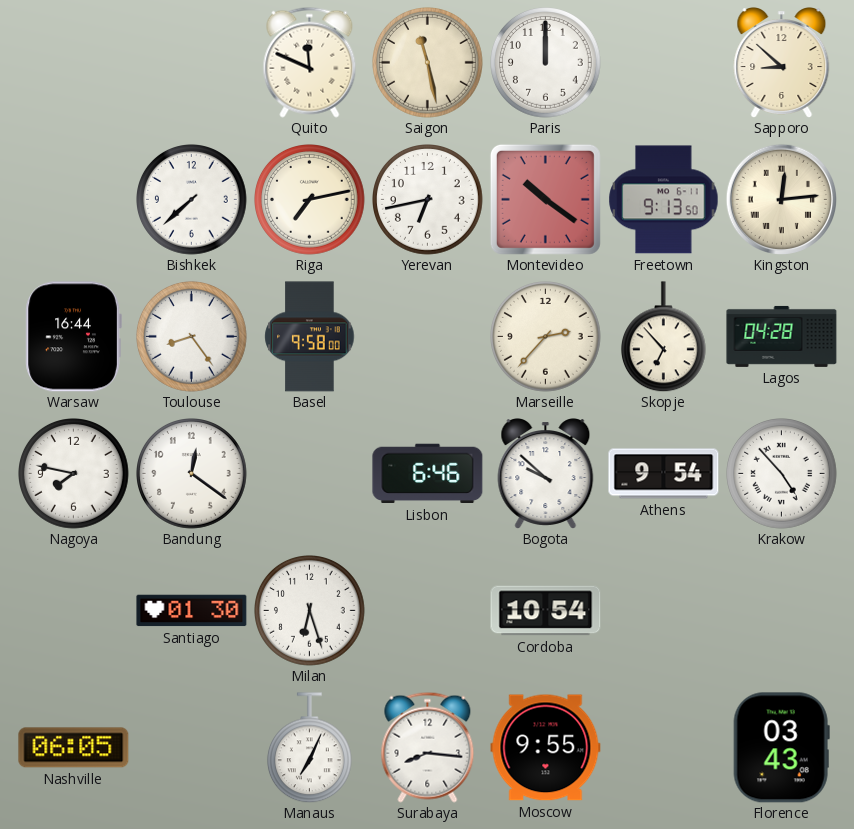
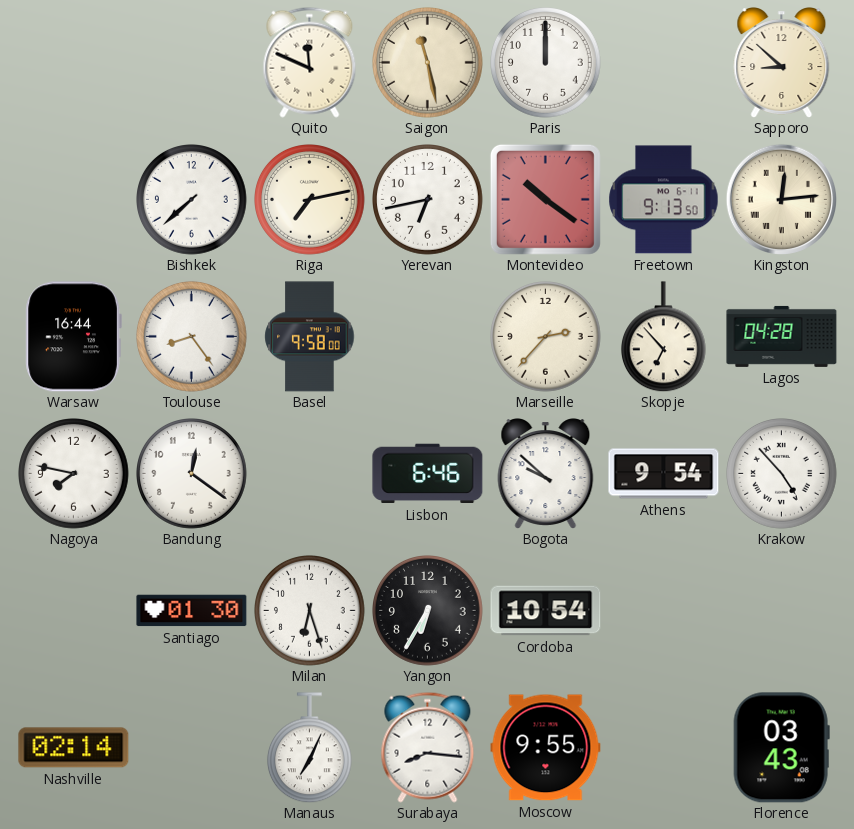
Yangon: none -> 6:35 (428, 611)
Nashville: 06:05 -> 02:14 (74, 748)
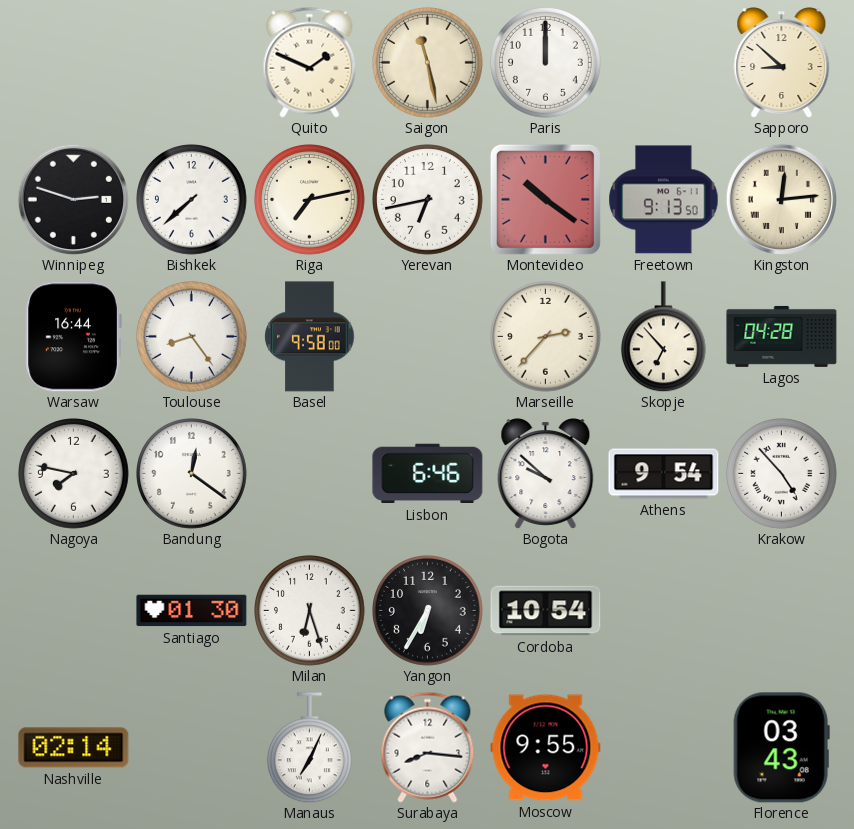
Quito: 11:49 -> 1:49 (310, 62)
Winnipeg: none -> 2:48 (73, 199)
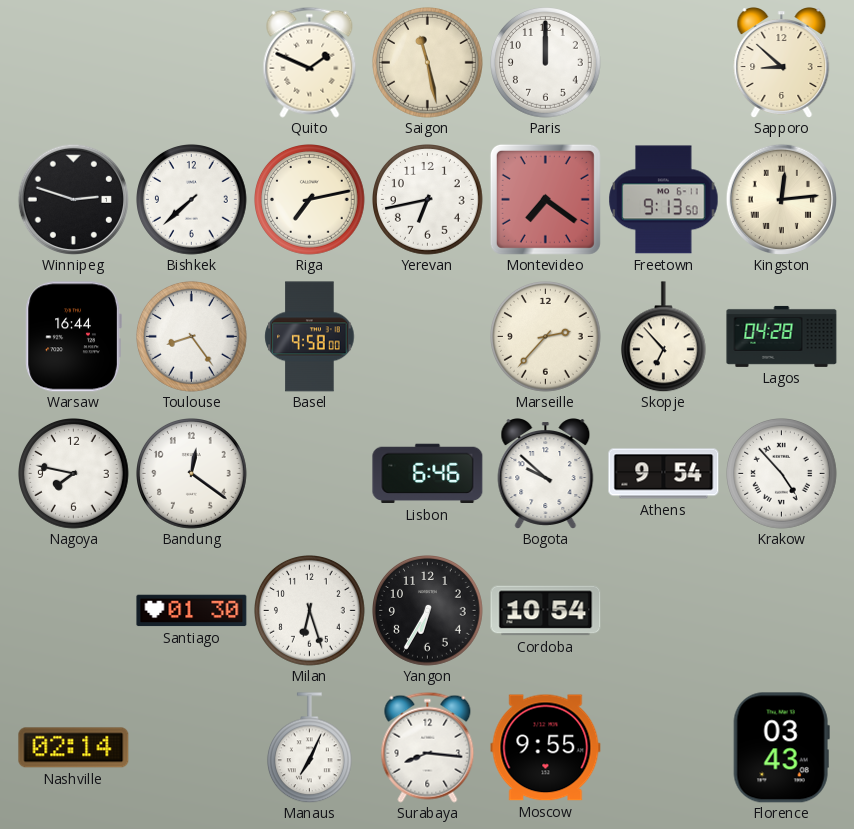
Montevideo: 10:21 -> 7:21 (545, 199)
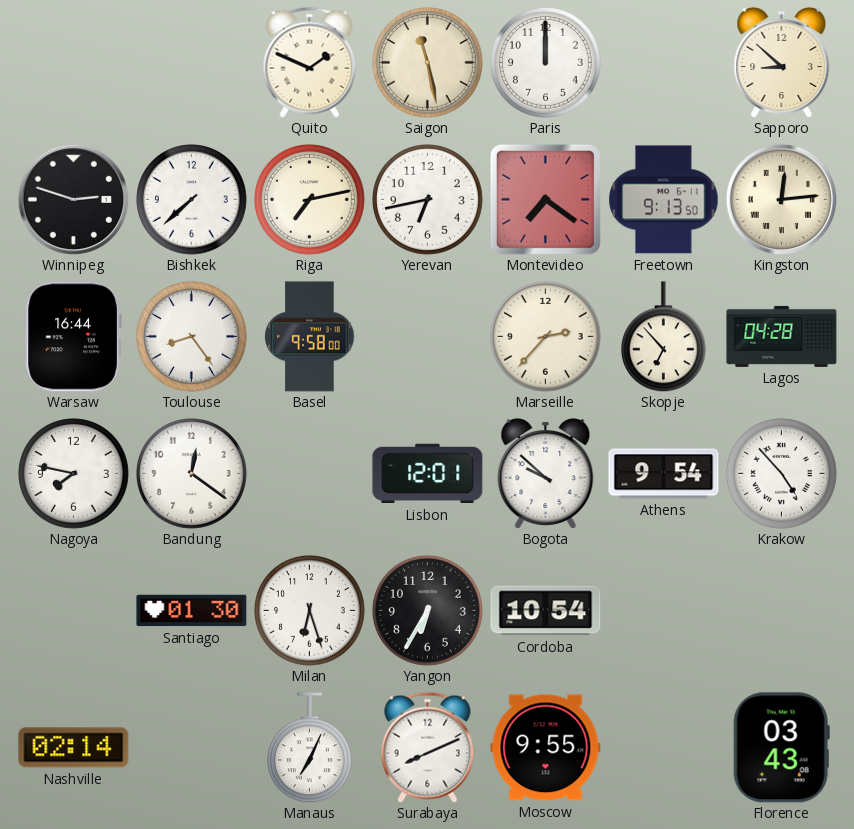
Lisbon: 6:46 -> 12:01 (428, 474)
Surabaya: 8:16 -> 8:11 (428, 747)
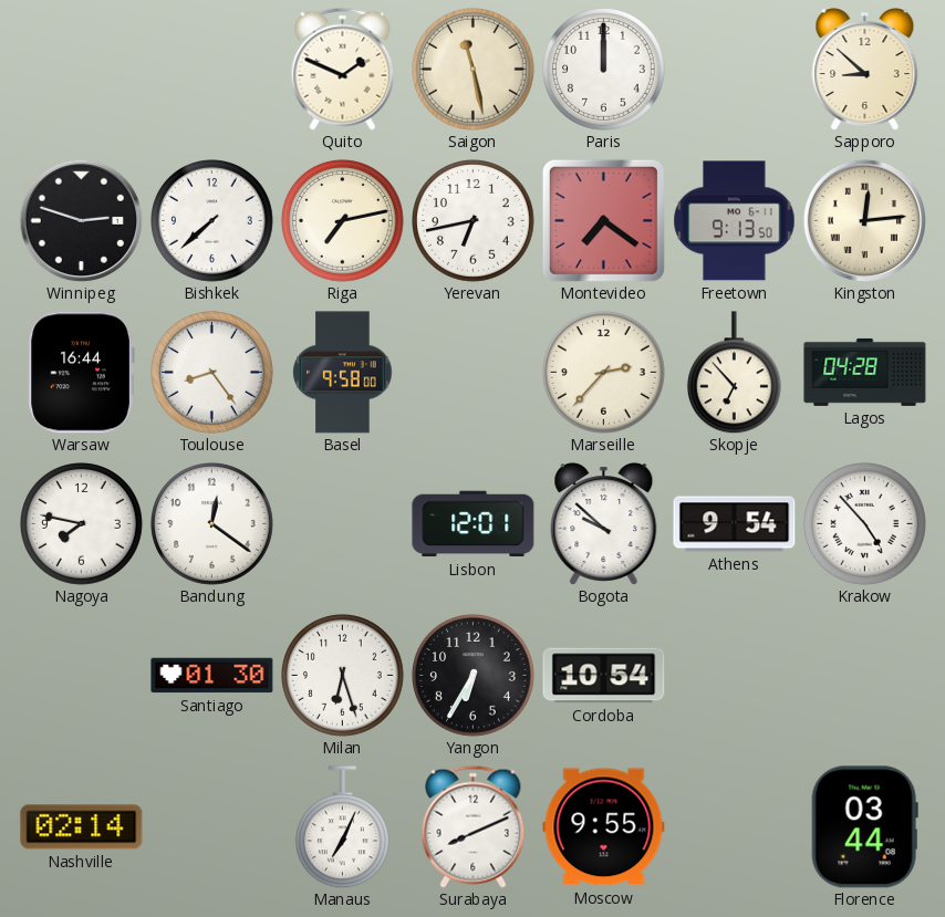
Florence: 03:43 -> 03:44 (864, 827)
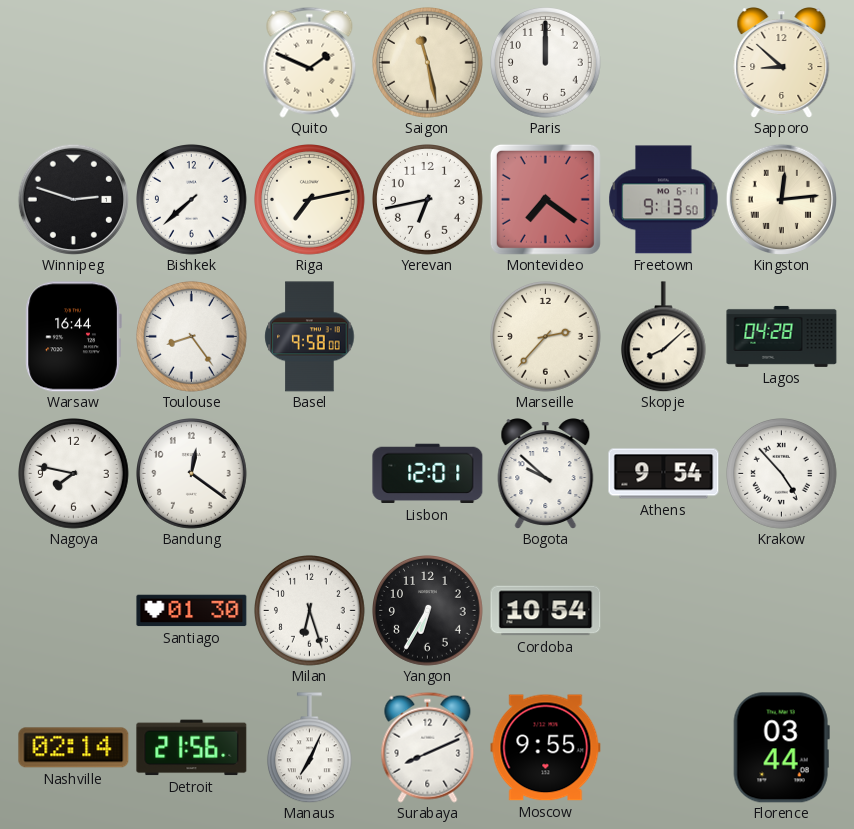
Skopje: 6:53 -> 8:08 (663, 337)
Detroit: none -> 21:56 (192, 748)
